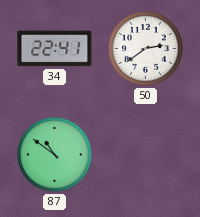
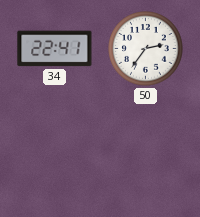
50: 2:39 -> 2:36 (146, 49)
87: 10:51 -> none (55, 155)
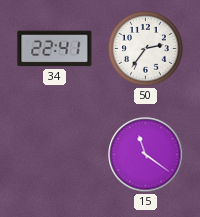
15: none -> 11:21 (146, 155)
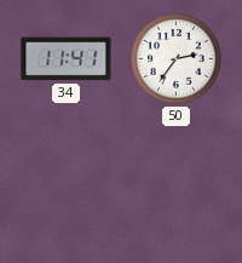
34: 22:41 -> 11:41 (67, 59)
15: 11:21 -> none (146, 155)
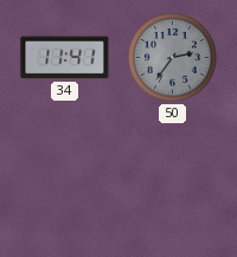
50 dial: white -> grey (173, 58)
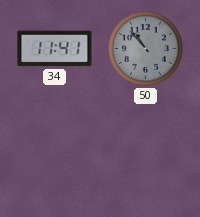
50: 2:36 -> 10:53 (146, 49)
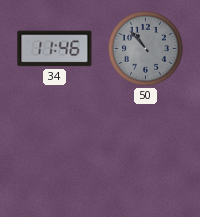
34: 11:41 -> 11:46 (55, 49)
